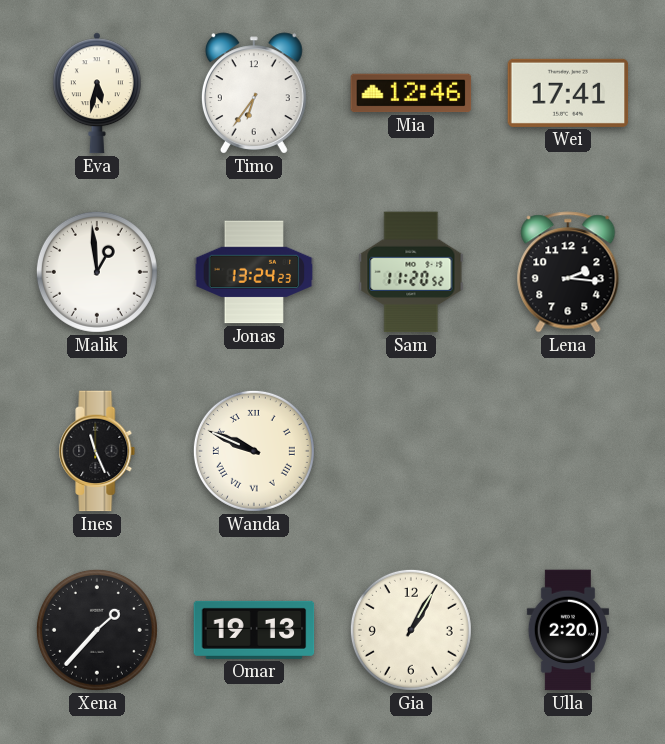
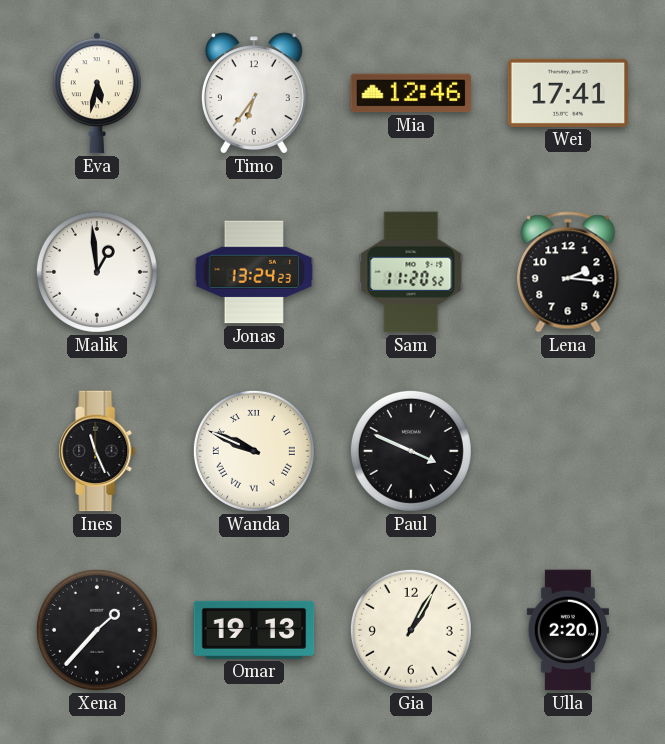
Paul: none -> 3:49 (411, 451)
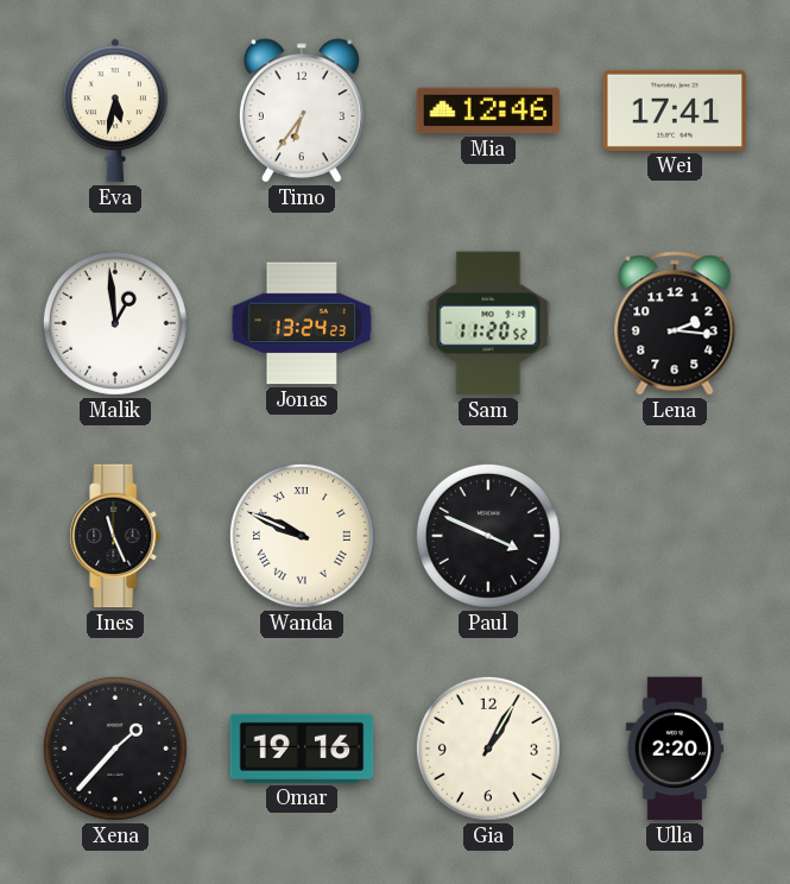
Omar: 19:13 -> 19:16 (302, 749)
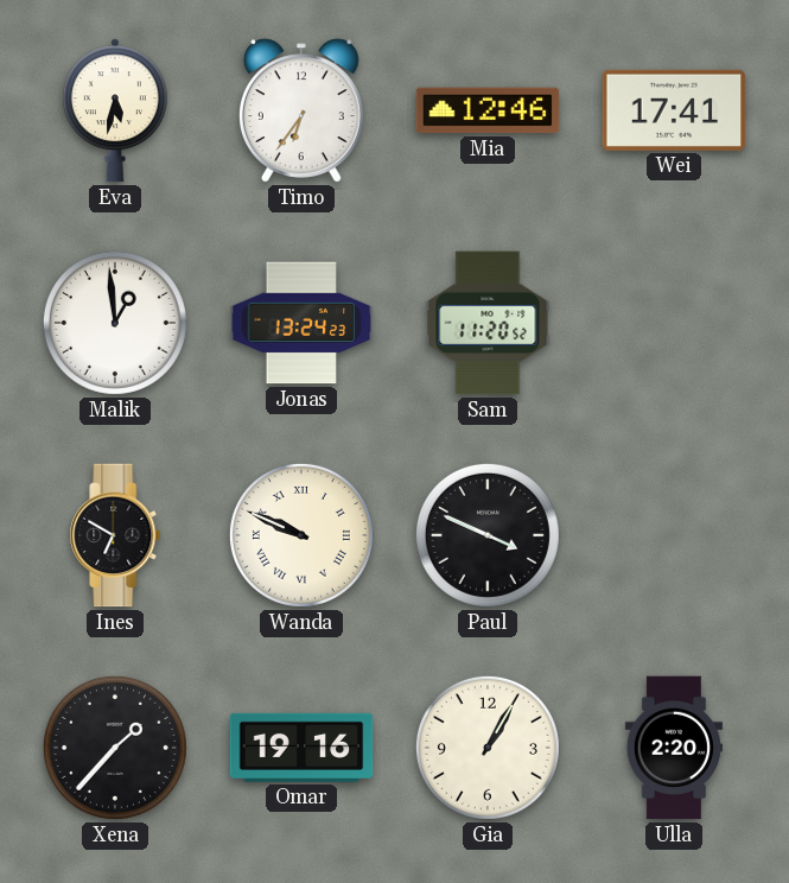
Lena: 2:16 -> none (675, 323)
Ines: 11:26 -> 6:50 (115, 535)
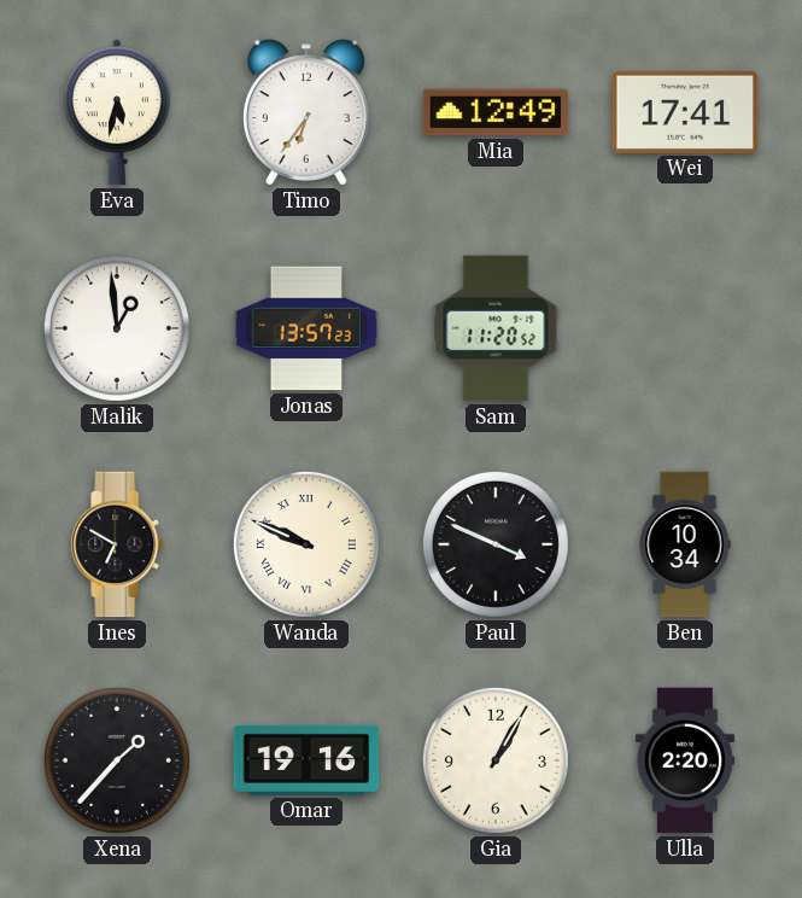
Mia: 12:46 -> 12:49 (496, 112)
Jonas: 13:24 -> 13:57 (306, 328)
Ben: none -> 10:34 (685, 544)
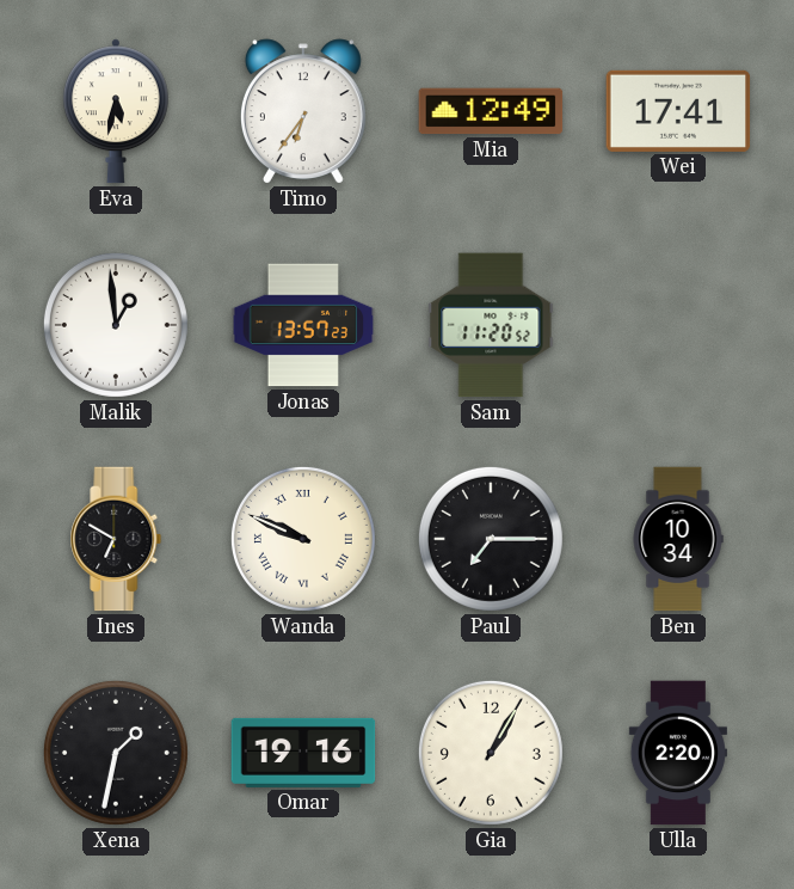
Paul: 3:49 -> 7:15 (491, 539)
Xena: 1:37 -> 1:32 (116, 753)
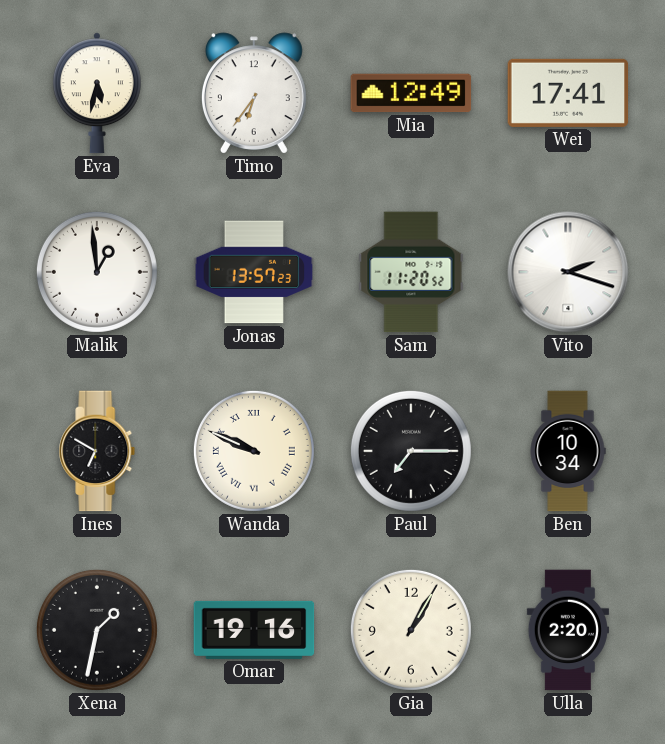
Vito: none -> 2:18 (568, 272)
